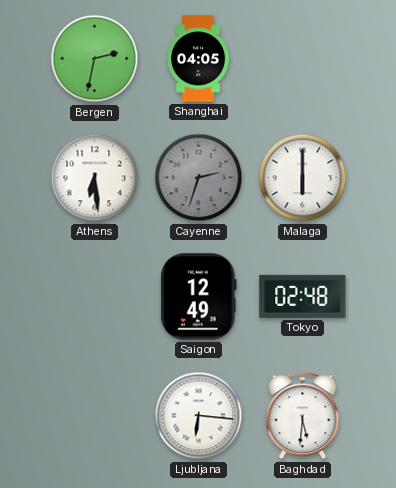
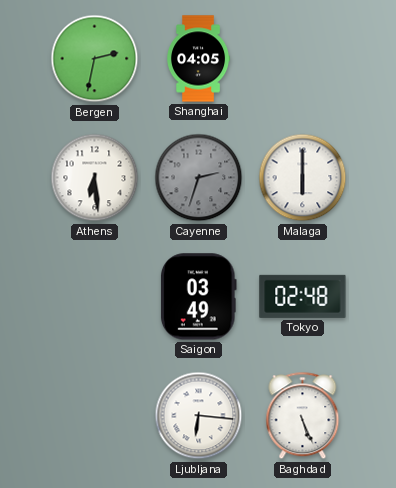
Saigon: 12:49 -> 03:49 (198, 297)
Baghdad: 5:31 -> 5:26 (303, 416)
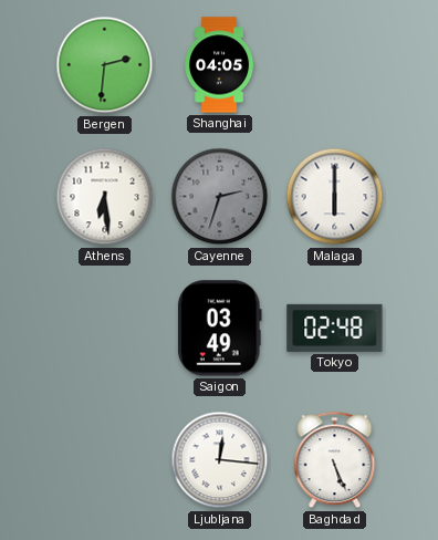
Bergen: 2:32 -> 2:31 (105, 65)
Ljubljana: 6:16 -> 12:16 (220, 460)
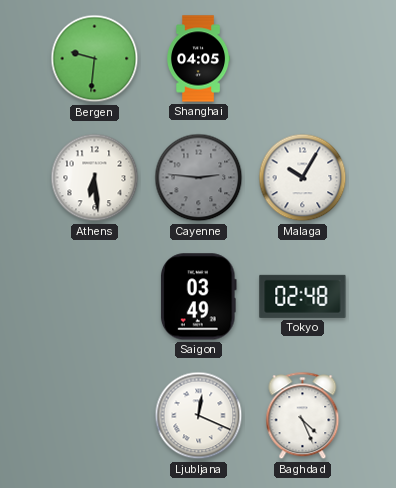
Bergen: 2:31 -> 9:31 (95, 59)
Cayenne: 2:33 -> 2:46 (199, 178)
Malaga: 6:00 -> 10:05 (303, 178)
Ljubljana: 12:16 -> 12:19 (199, 416)
Baghdad: 5:26 -> 4:26 (303, 416)
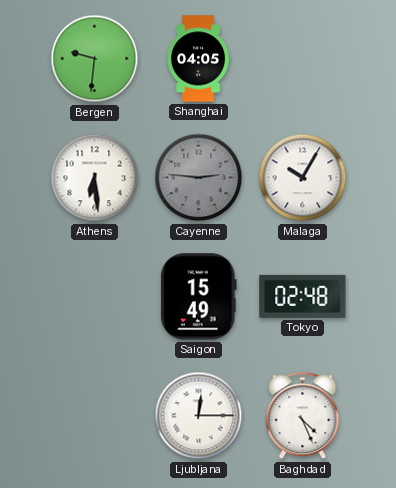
Saigon: 03:49 -> 15:49 (198, 297)
Ljubljana: 12:19 -> 12:15 (199, 416)
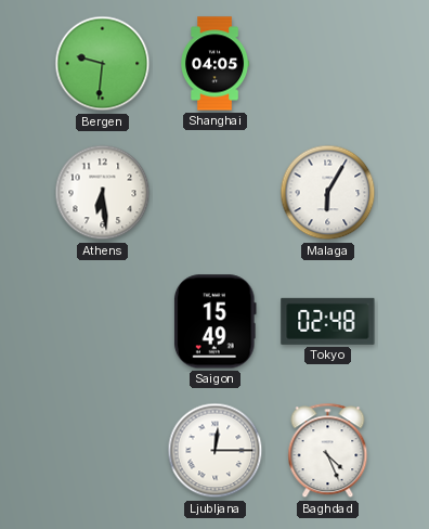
Cayenne: 2:46 -> none (199, 178)
Malaga: 10:05 -> 6:05 (328, 193)
